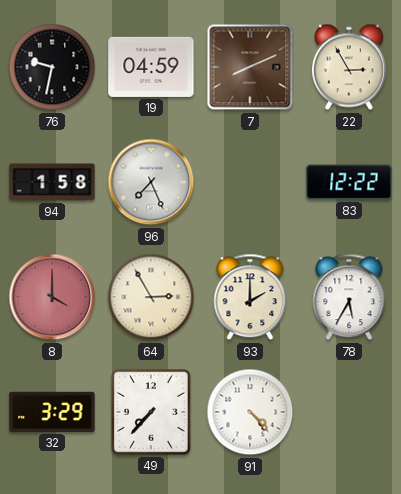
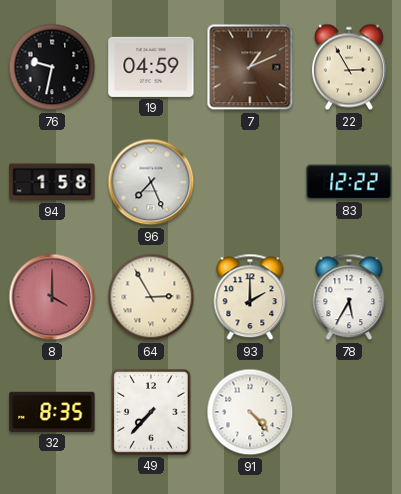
7: 8:11 -> 1:11 (250, 67)
32: 3:29 -> 8:35 (52, 412)
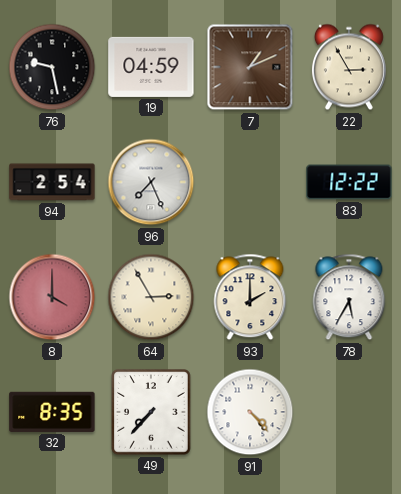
76: 9:32 -> 9:28 (52, 67)
94: 1:58 -> 2:54 (52, 182)
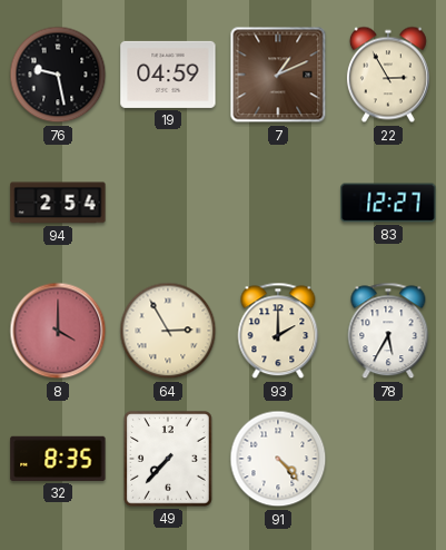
96: 7:26 -> none (151, 182)
83: 12:22 -> 12:27 (388, 203)
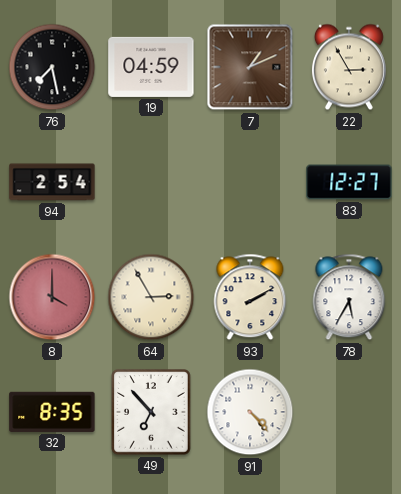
76: 9:28 -> 7:28 (52, 67)
93: 2:00 -> 2:10 (250, 297)
49: 7:37 -> 6:53 (151, 412)
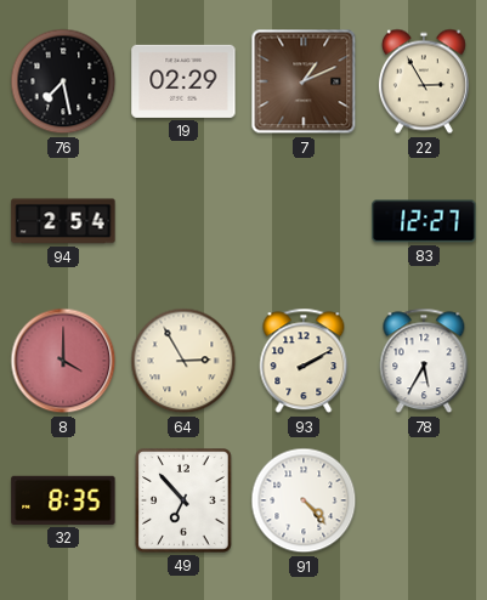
19: 04:59 -> 02:29 (183, 81)
